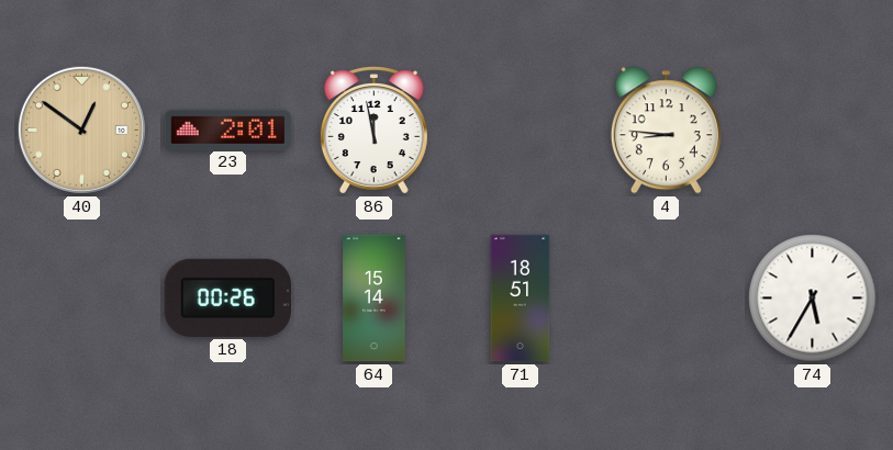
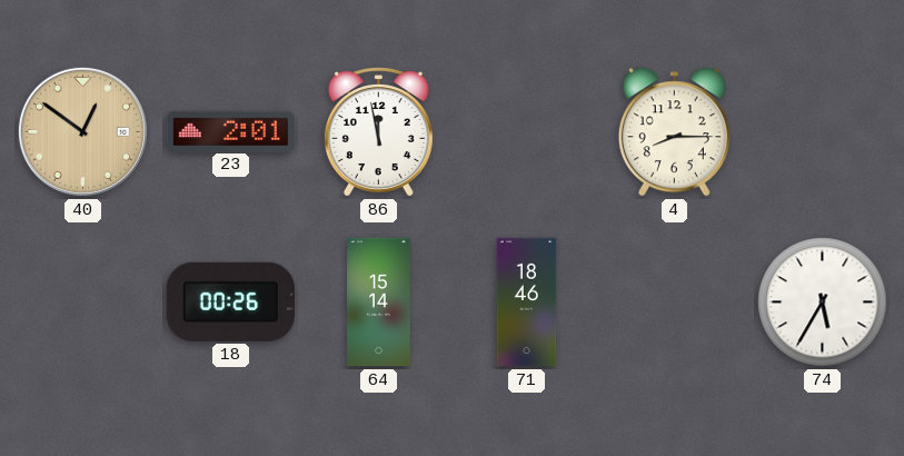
4: 8:46 -> 8:15 (674, 132)
71: 18:51 -> 18:46 (527, 303)
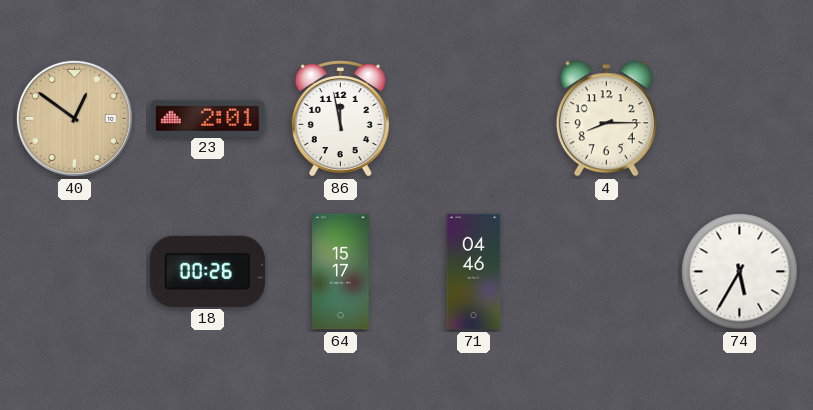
64: 15:14 -> 15:17 (341, 272)
71: 18:46 -> 04:46 (474, 272)
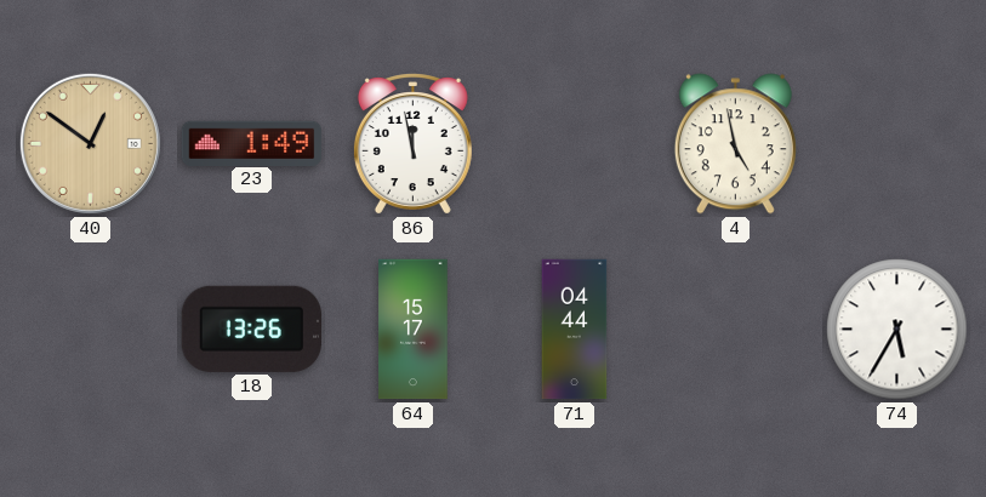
23: 2:01 -> 1:49 (252, 143)
4: 8:15 -> 4:58 (735, 144)
18: 00:26 -> 13:26 (251, 329)
71: 04:46 -> 04:44 (575, 330)
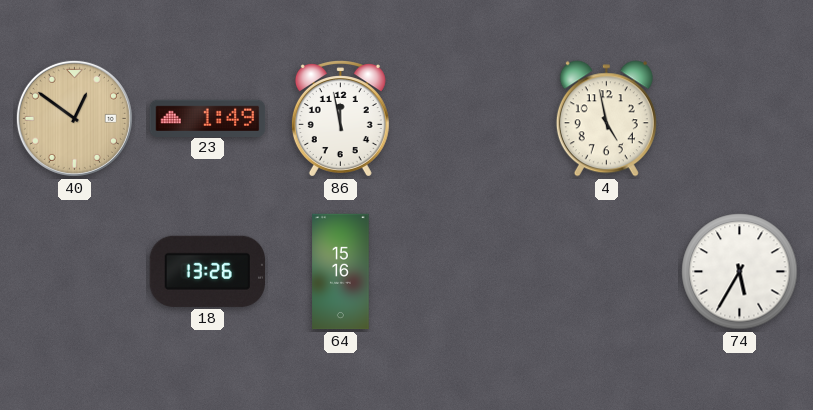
64: 15:17 -> 15:16 (341, 272)
71: 04:44 -> none (575, 330)
